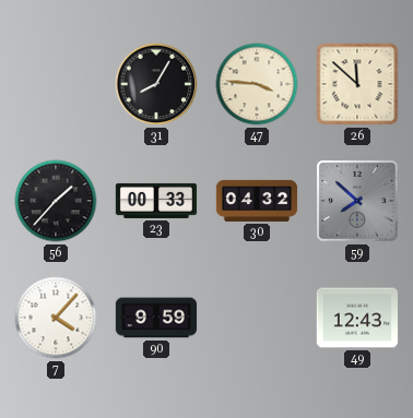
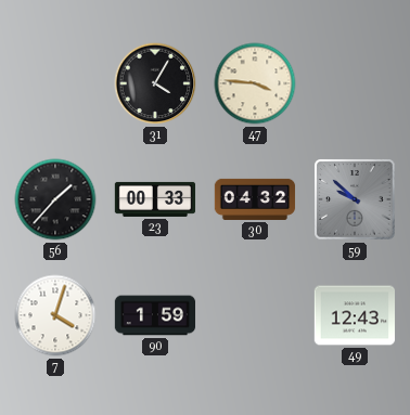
31: 8:05 -> 4:05 (155, 83)
26: 11:52 -> none (357, 84)
59: 7:52 -> 9:52 (355, 199)
7: 4:07 -> 4:03 (55, 315)
90: 9:59 -> 1:59 (155, 315)
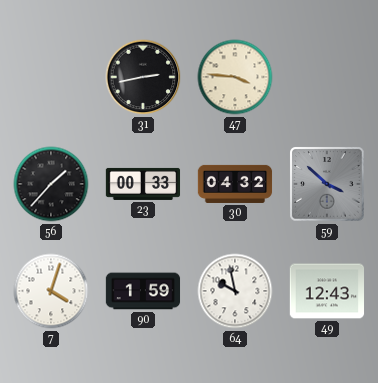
31: 4:05 -> 2:43 (143, 77)
59: 9:52 -> 3:52 (327, 184)
64: none -> 9:58 (235, 291)
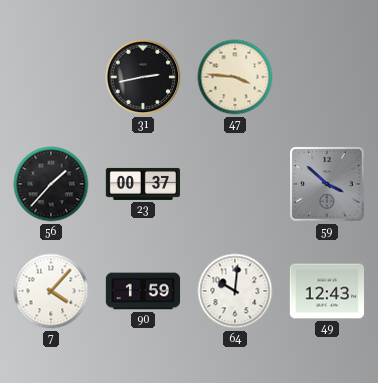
23: 00:33 -> 00:37 (143, 184)
30: 04:32 -> none (235, 184)
7: 4:03 -> 4:07 (51, 291)
64: 9:58 -> 10:01 (235, 291)
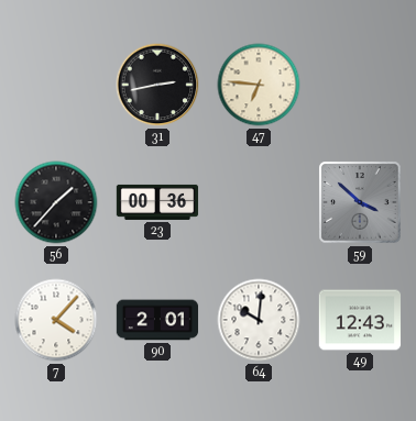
47: 3:46 -> 6:46 (259, 85)
23: 00:37 -> 00:36 (157, 202)
90: 1:59 -> 2:01 (157, 320)
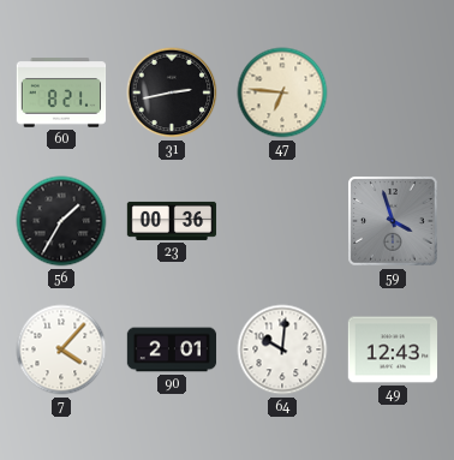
60: none -> 8:21 (61, 92)
56: 1:37 -> 1:35 (61, 221)
59: 3:52 -> 3:57 (393, 221)
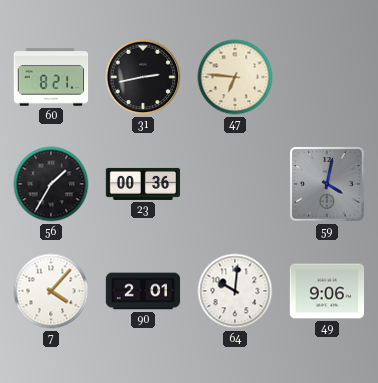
59: 3:57 -> 4:02 (327, 184)
49: 12:43 -> 9:06 (327, 291)
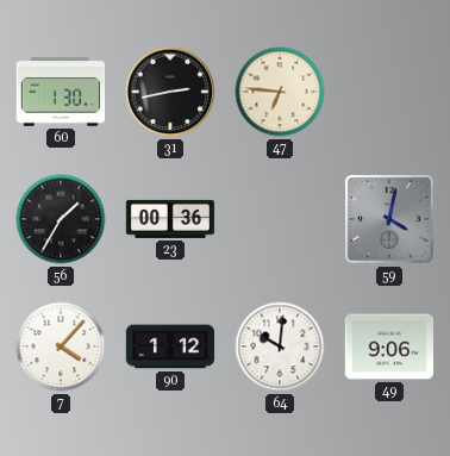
60: 8:21 -> 1:30 (61, 92)
90: 2:01 -> 1:12 (170, 346)
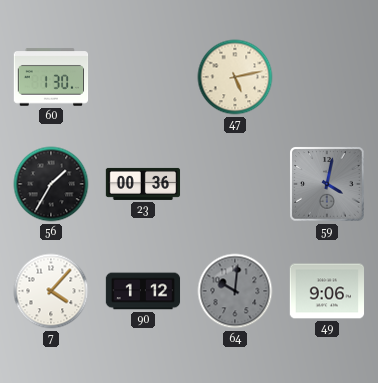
31: 2:43 -> none (170, 92)
47: 6:46 -> 5:13 (235, 77)
64 dial: white -> grey (235, 291)
